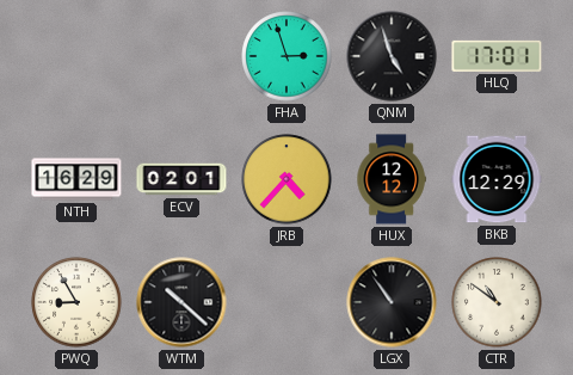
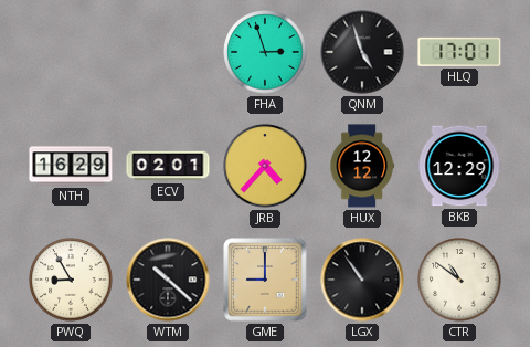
GME: none -> 9:00 (265, 280)
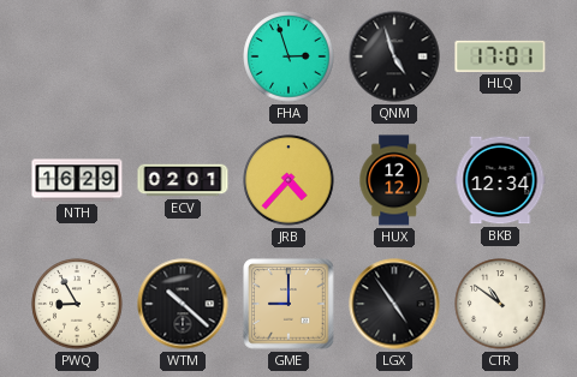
BKB: 12:29 -> 12:34 (500, 180)
LGX: 10:54 -> 4:54 (394, 304)
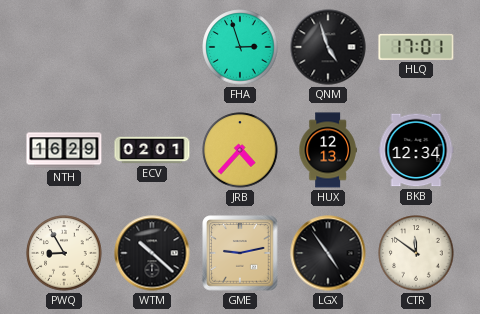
HUX: 12:12 -> 12:13 (328, 150)
GME: 9:00 -> 9:13 (240, 253)
CTR: 10:51 -> 11:51 (416, 253)
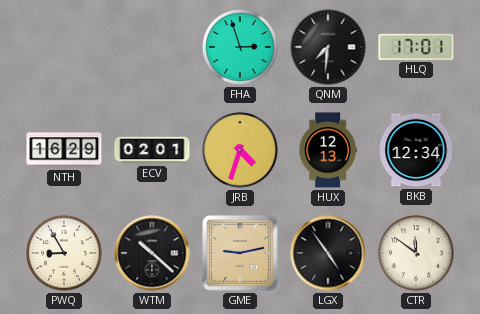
QNM: 4:57 -> 7:31 (328, 47)
JRB: 4:37 -> 4:33 (240, 150)
